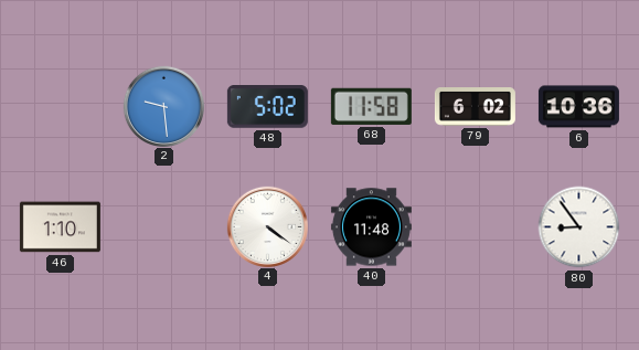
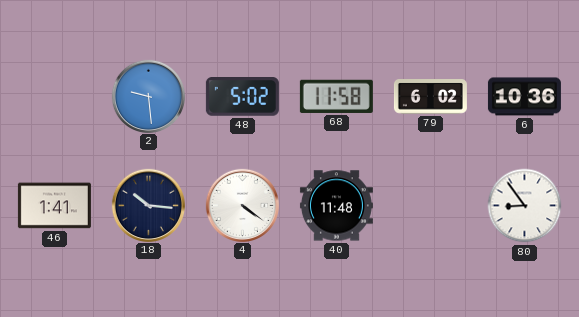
46: 1:10 -> 1:41 (54, 206)
18: none -> 10:16 (148, 205)
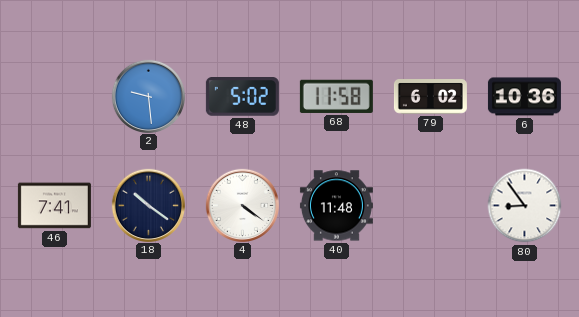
46: 1:41 -> 7:41 (54, 206)
18: 10:16 -> 10:21 (148, 205)
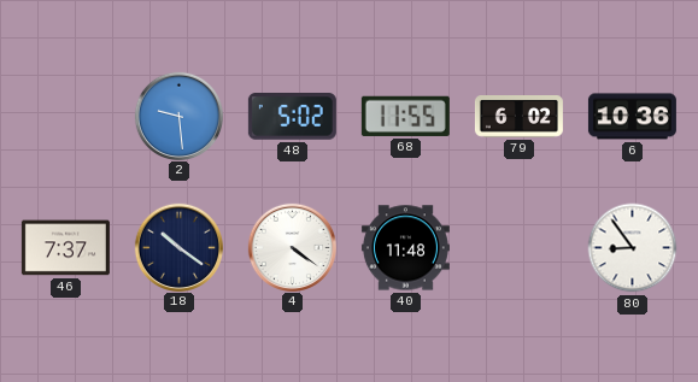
68: 11:58 -> 11:55 (405, 116)
46: 7:41 -> 7:37 (65, 248)
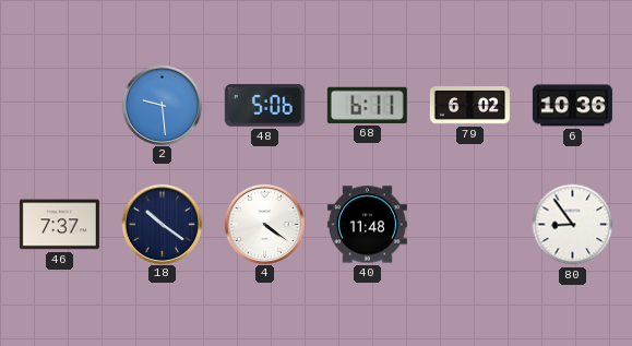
48: 5:02 -> 5:06 (264, 106)
68: 11:55 -> 6:11 (367, 105)
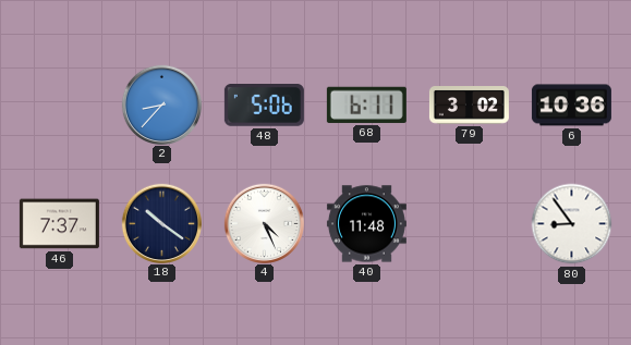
2: 9:29 -> 8:37 (161, 104)
79: 6:02 -> 3:02 (469, 106)
4: 4:21 -> 4:26 (264, 223)
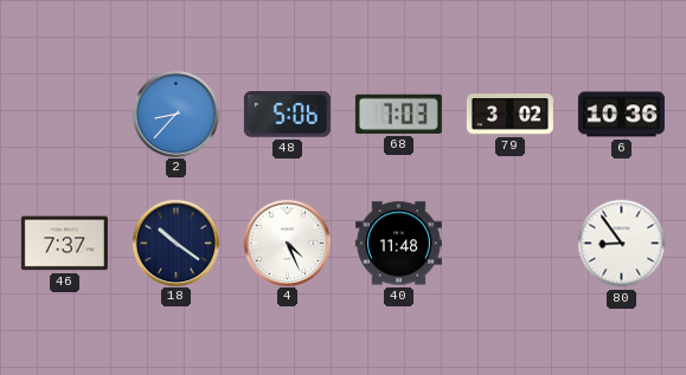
68: 6:11 -> 7:03 (398, 114)
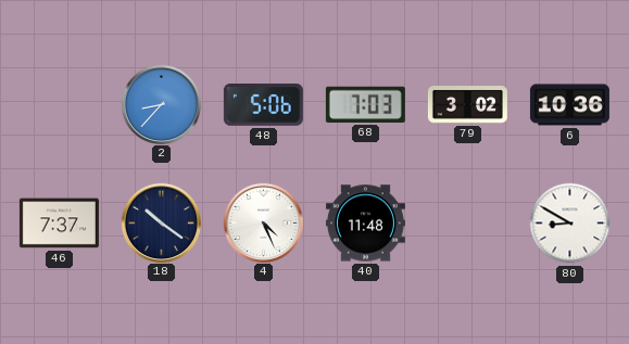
80: 8:54 -> 8:50 (570, 224)
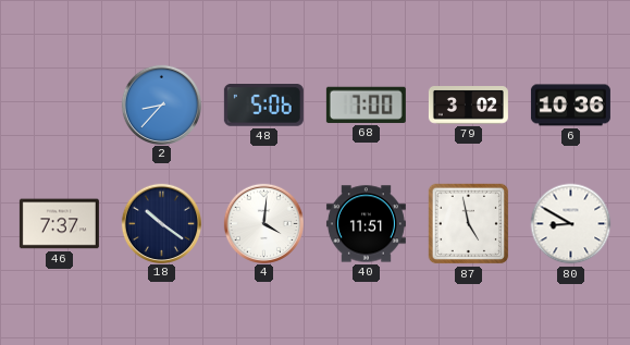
68: 7:03 -> 7:00 (366, 104)
4: 4:26 -> 4:01 (263, 223)
40: 11:48 -> 11:51 (366, 224)
87: none -> 4:58 (469, 224)
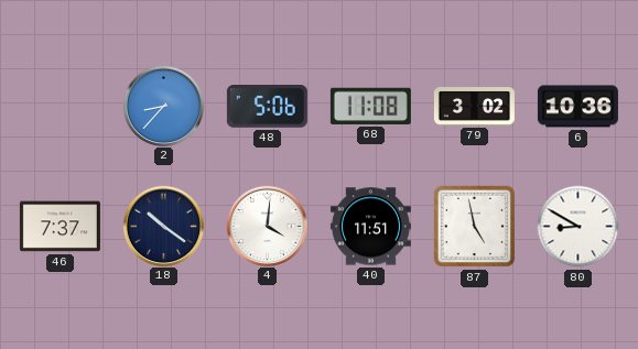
68: 7:00 -> 11:08 (370, 106)
